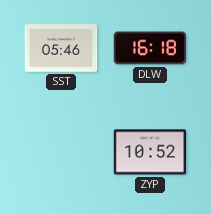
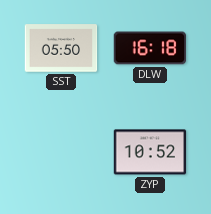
SST: 05:46 -> 05:50 (61, 48)
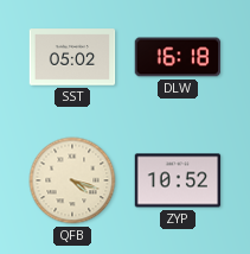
SST: 05:50 -> 05:02 (72, 57)
QFB: none -> 4:18 (72, 180)
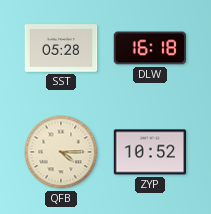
SST: 05:02 -> 05:28 (61, 48)
QFB: 4:18 -> 4:15 (61, 152)
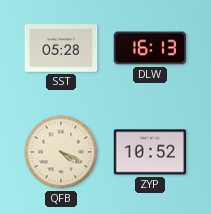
DLW: 16:18 -> 16:13 (150, 48)
QFB: 4:15 -> 4:19 (61, 152)
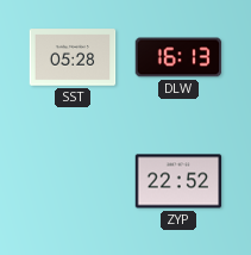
QFB: 4:19 -> none (61, 152)
ZYP: 10:52 -> 22:52 (178, 181)
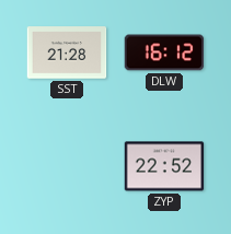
SST: 05:28 -> 21:28 (67, 52)
DLW: 16:13 -> 16:12 (164, 52)
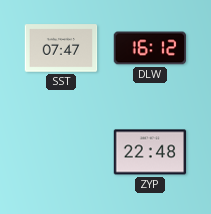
SST: 21:28 -> 07:47 (61, 48)
ZYP: 22:52 -> 22:48 (150, 152)
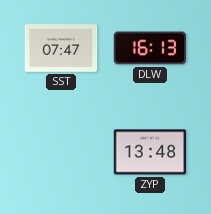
DLW: 16:12 -> 16:13 (150, 48)
ZYP: 22:48 -> 13:48 (150, 152)
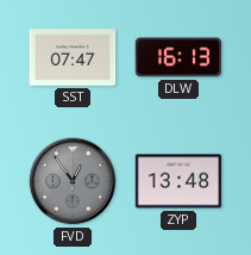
FVD: none -> 12:54 (73, 181)
